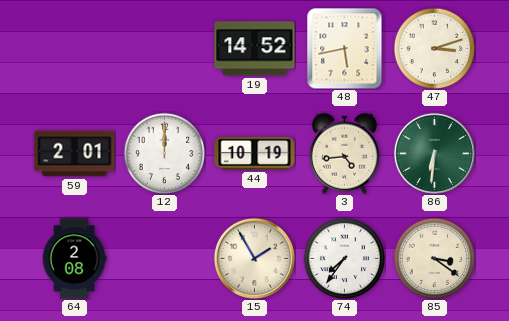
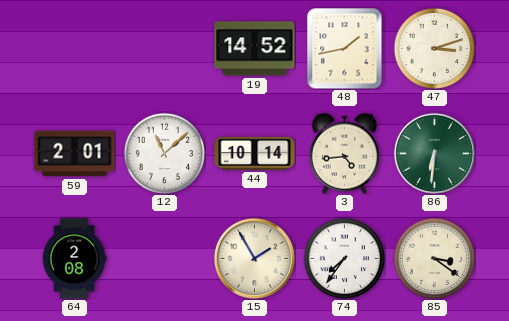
48: 5:43 -> 1:43 (345, 48)
12: 12:00 -> 11:08 (164, 153)
44: 10:19 -> 10:14 (255, 153)
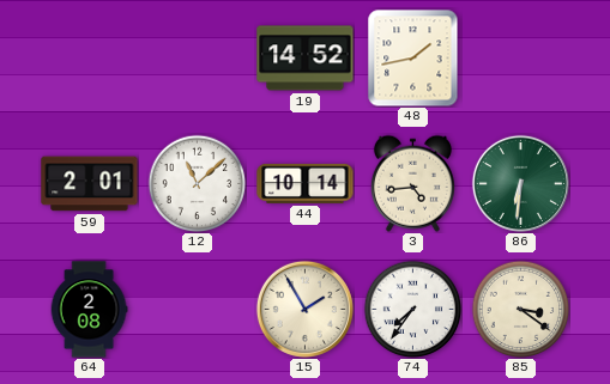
47: 3:12 -> none (434, 48)
